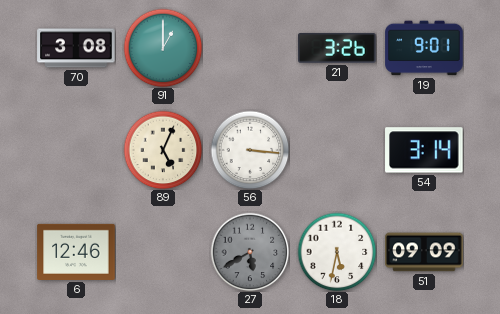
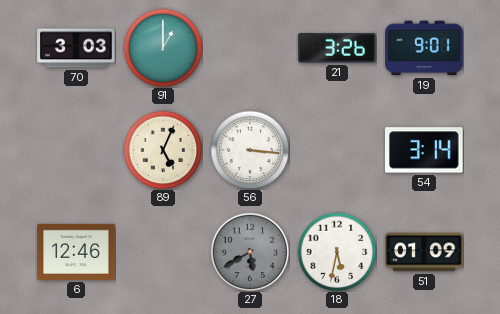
70: 3:08 -> 3:03 (76, 48)
51: 09:09 -> 01:09 (424, 252)
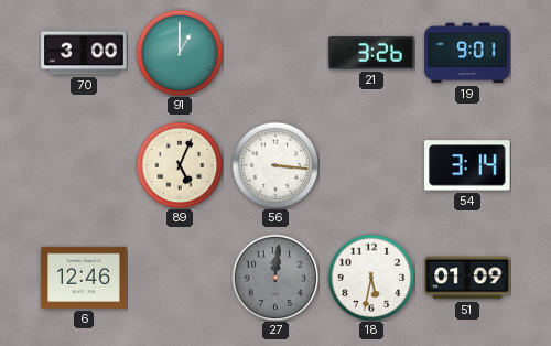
70: 3:03 -> 3:00 (84, 53)
27: 5:40 -> 12:01 (275, 278)
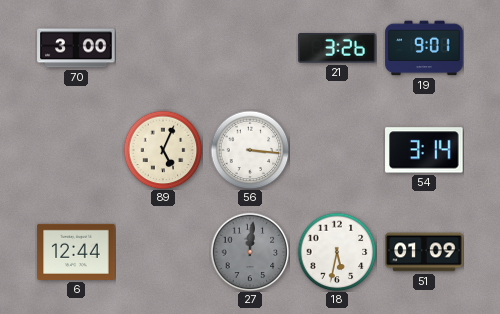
91: 1:00 -> none (180, 53)
6: 12:46 -> 12:44 (76, 252)
